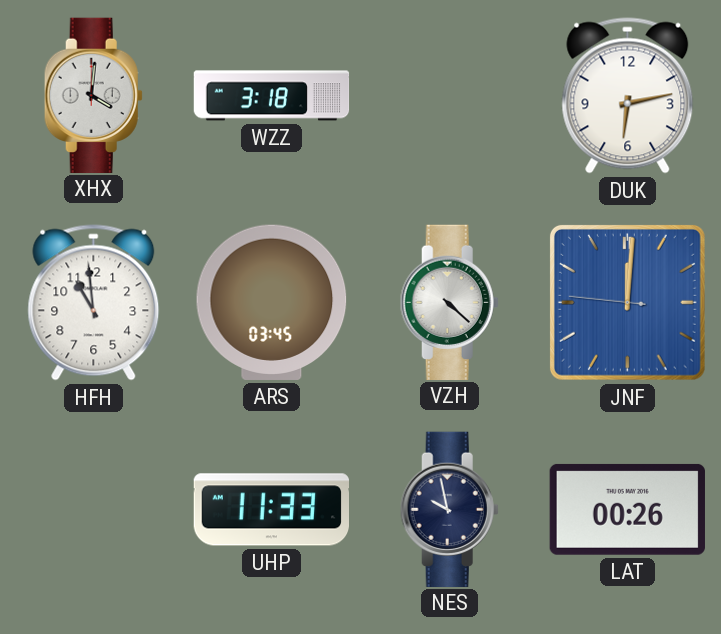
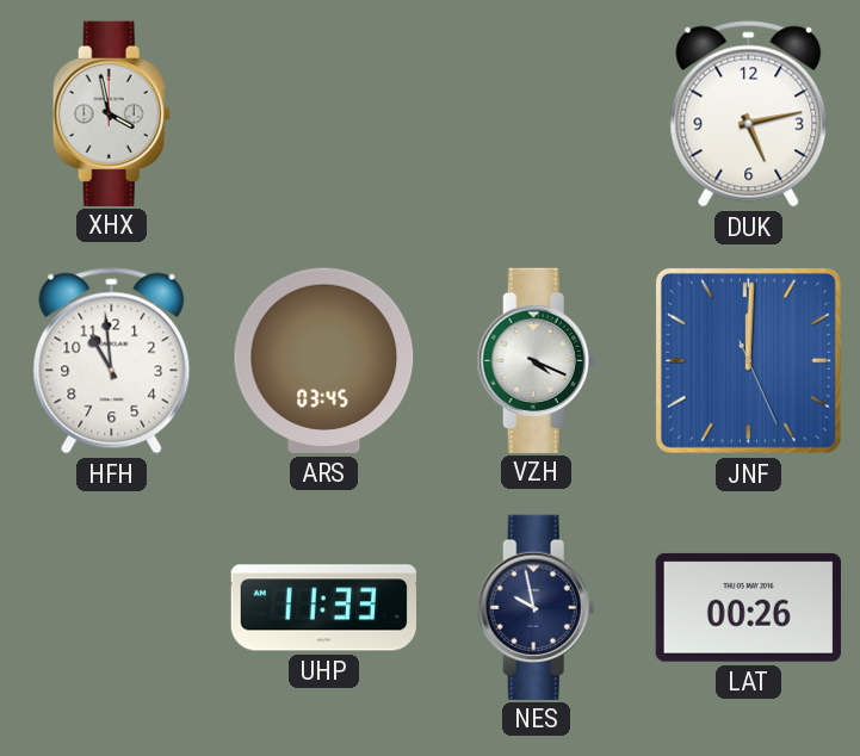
XHX: 4:01 -> 3:58 (111, 113)
WZZ: 3:18 -> none (272, 96)
DUK: 6:13 -> 5:13 (749, 114)
VZH: 4:22 -> 4:19 (536, 360)
JNF: 12:00:46 -> 12:00:26 (748, 360)
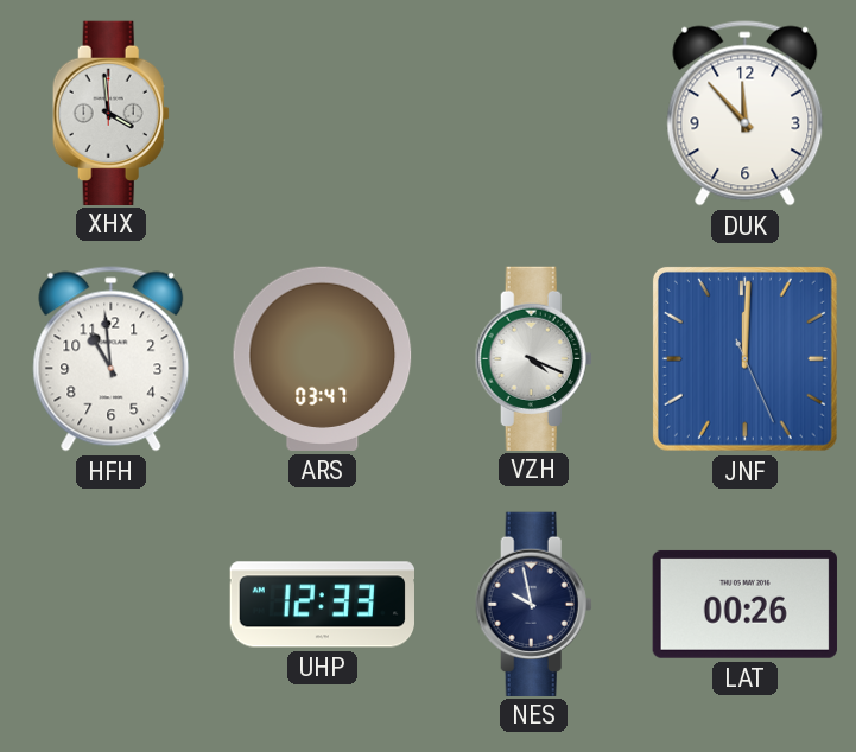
XHX: 3:58 -> 3:59 (110, 113)
DUK: 5:13 -> 11:53 (746, 114)
ARS: 03:45 -> 03:47 (323, 358)
UHP: 11:33 -> 12:33 (322, 605)
